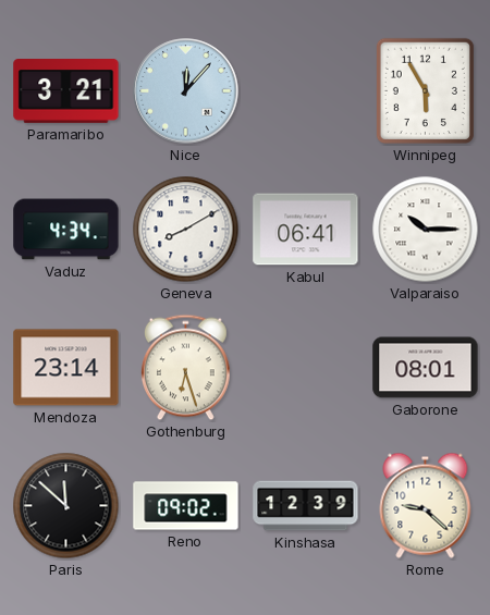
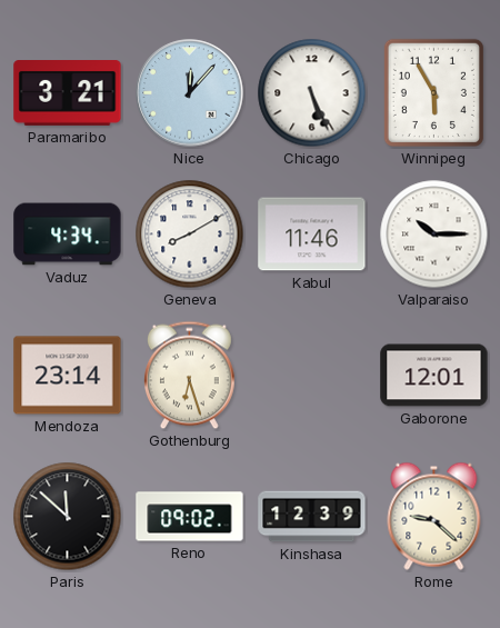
Chicago: none -> 5:26 (312, 93)
Kabul: 06:41 -> 11:46 (312, 235)
Gaborone: 08:01 -> 12:01 (434, 376)
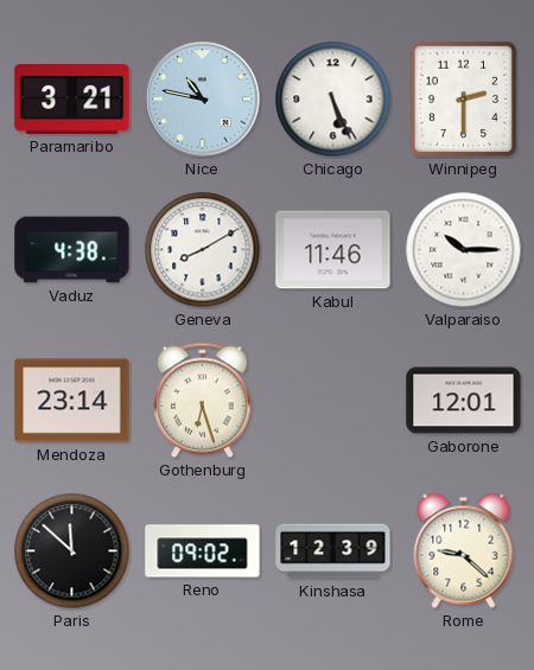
Nice: 12:07 -> 10:47 (203, 100)
Winnipeg: 5:55 -> 2:30 (463, 98)
Vaduz: 4:34 -> 4:38 (72, 250)
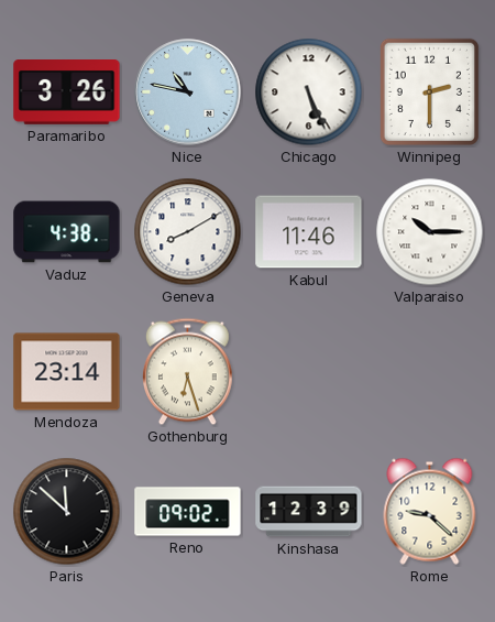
Paramaribo: 3:21 -> 3:26 (67, 92)
Gaborone: 12:01 -> none (464, 401)
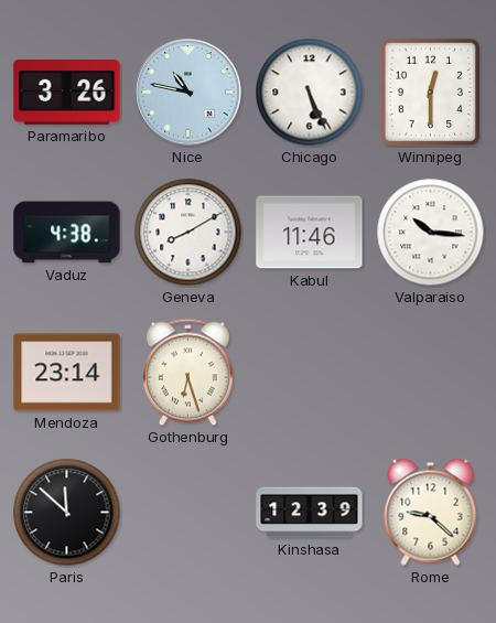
Winnipeg: 2:30 -> 12:30 (430, 92)
Valparaiso: 10:15 -> 10:16 (431, 233)
Reno: 09:02 -> none (188, 512)
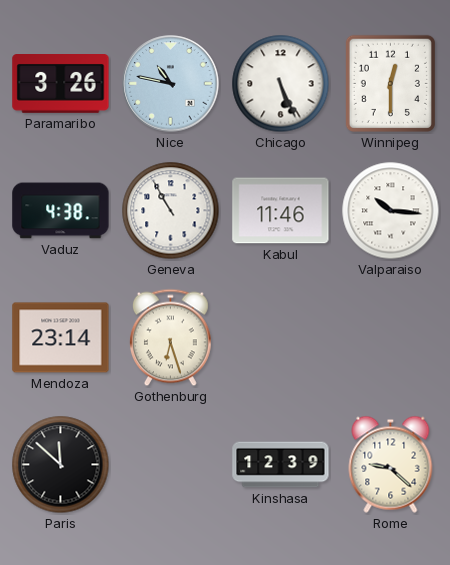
Geneva: 8:10 -> 10:55 (171, 211)
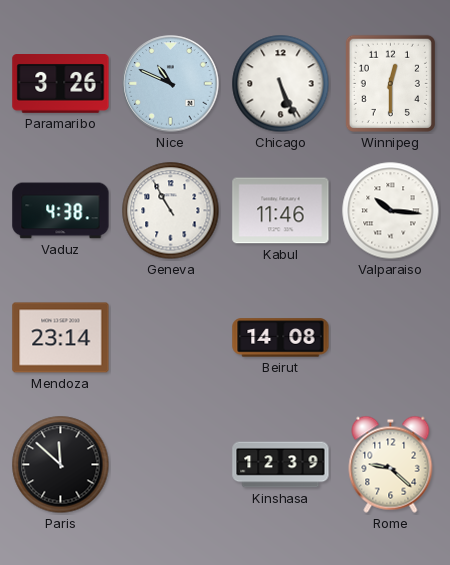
Nice: 10:47 -> 10:49 (171, 84)
Gothenburg: 6:27 -> none (170, 338)
Beirut: none -> 14:08 (281, 338)
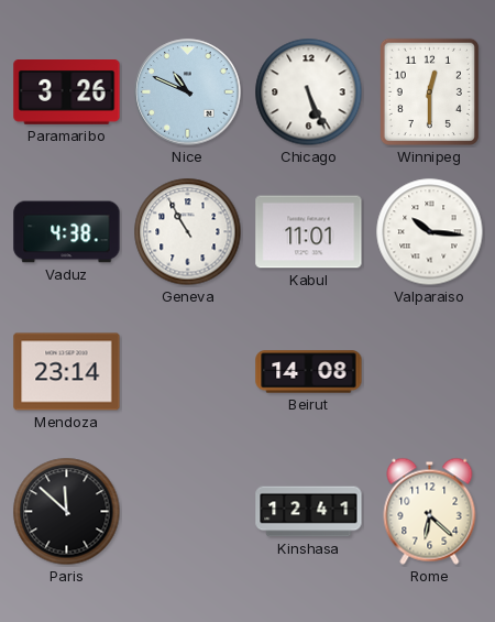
Kabul: 11:46 -> 11:01 (309, 232)
Kinshasa: 12:39 -> 12:41 (309, 512)
Rome: 9:22 -> 6:22 (430, 511)
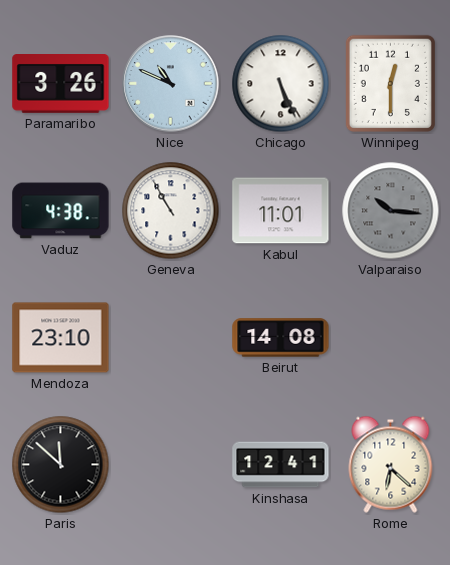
Valparaiso dial: white -> grey (391, 211)
Mendoza: 23:14 -> 23:10 (61, 338)
